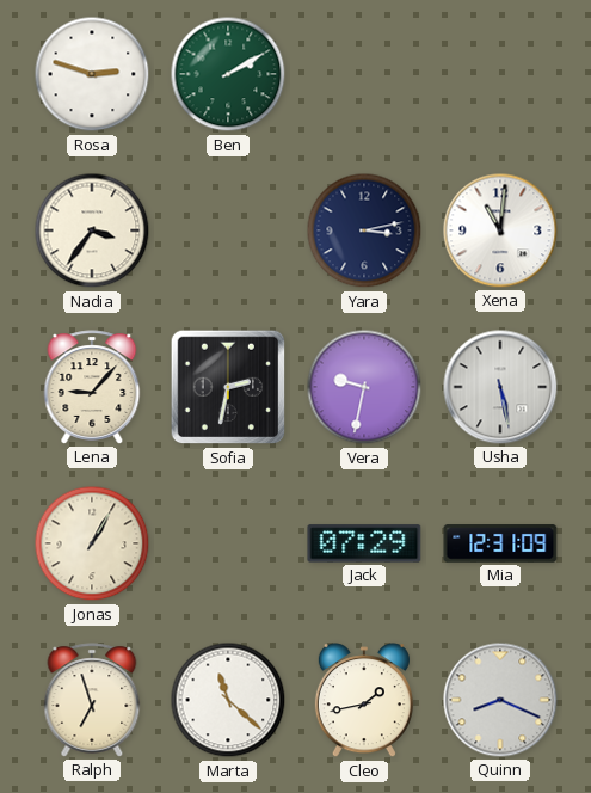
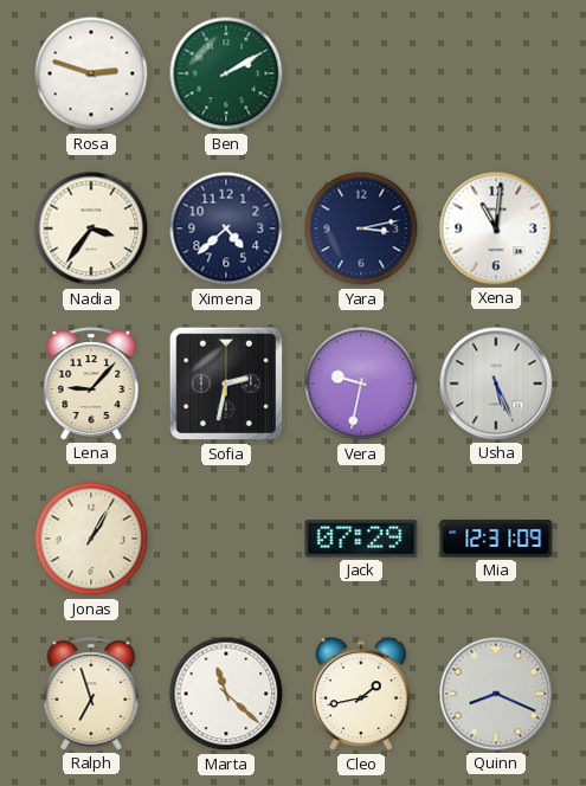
Ximena: none -> 4:38 (226, 228)
Usha: 5:28 -> 5:26 (496, 384)
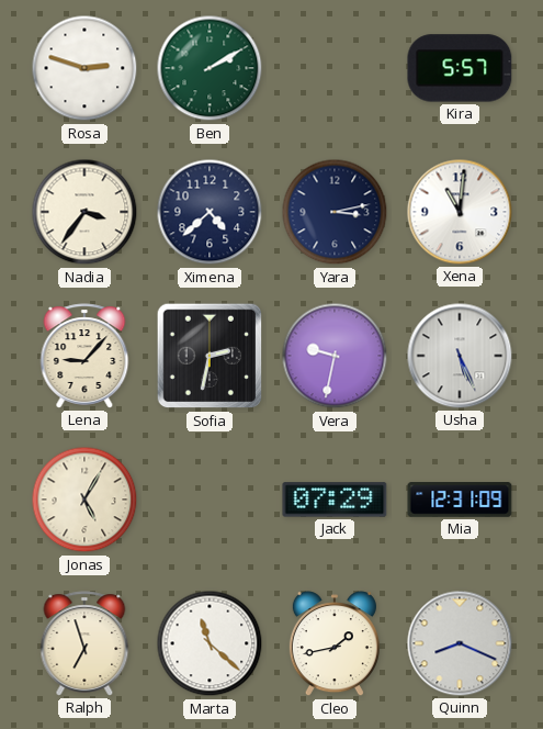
Kira: none -> 5:57 (460, 68)
Jonas: 1:05 -> 5:05 (84, 500)
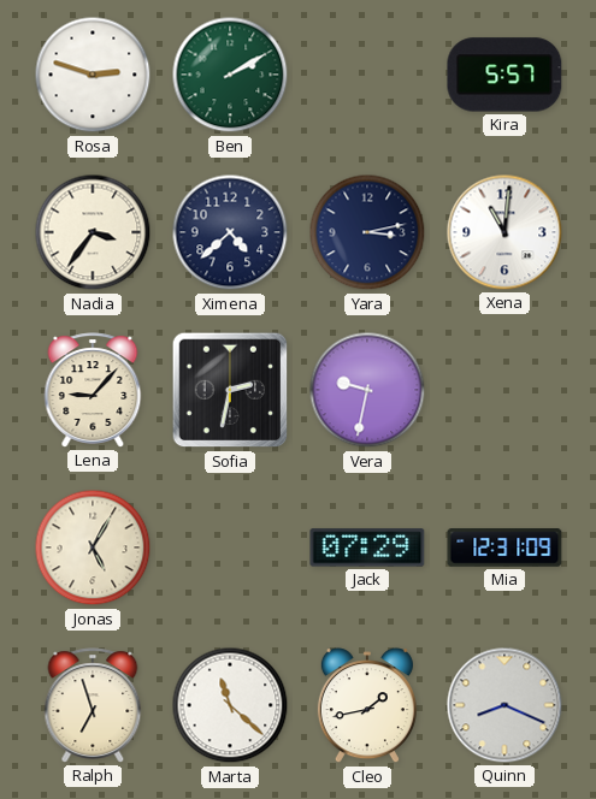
Usha: 5:26 -> none (460, 356)
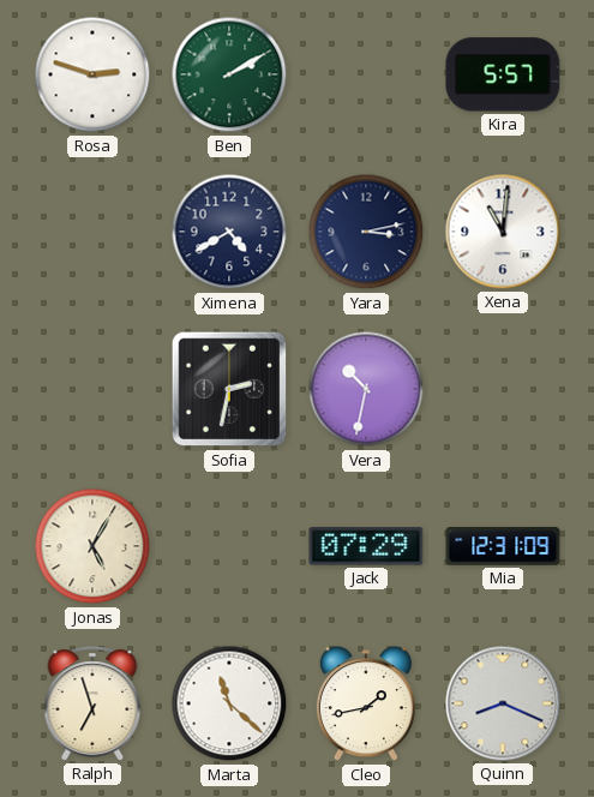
Nadia: 3:36 -> none (93, 232)
Ximena: 4:38 -> 4:40 (229, 232)
Lena: 9:07 -> none (93, 390)
Vera: 9:32 -> 10:32 (366, 389)
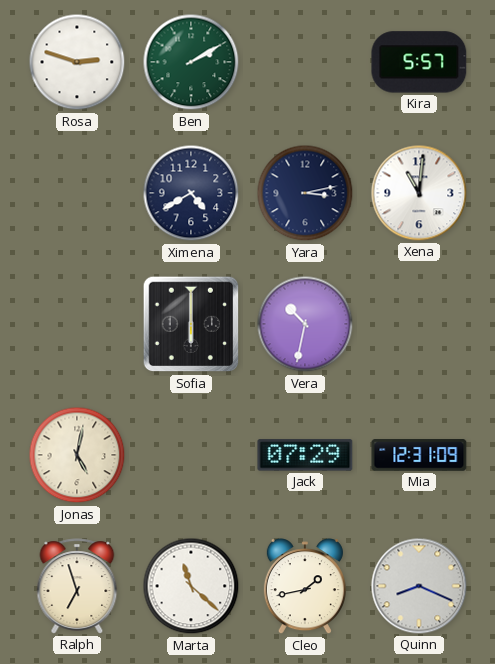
Sofia: 2:32 -> 6:00 (191, 324)
Jonas: 5:05 -> 5:02 (77, 455)
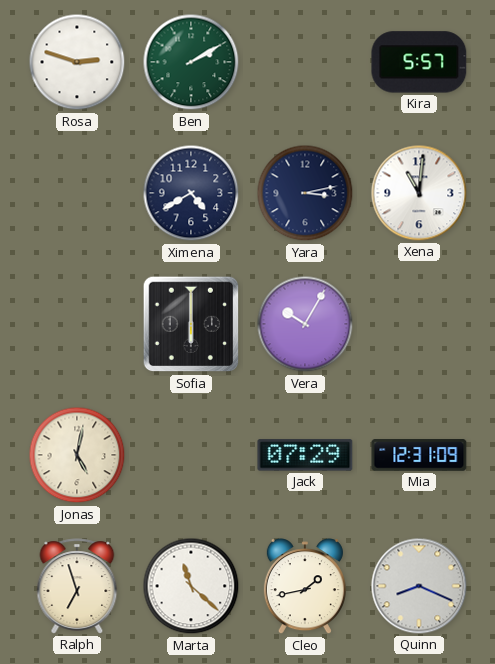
Vera: 10:32 -> 10:05 (305, 324)
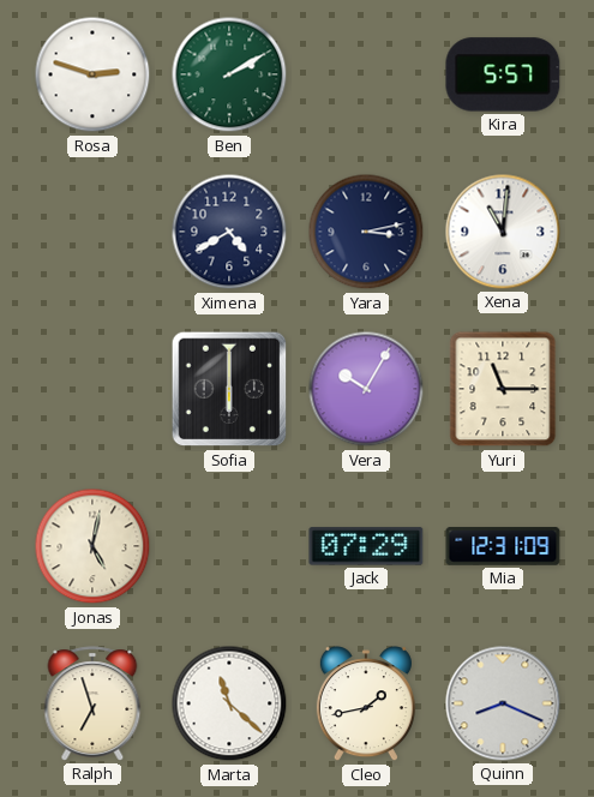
Yuri: none -> 11:15 (503, 389)
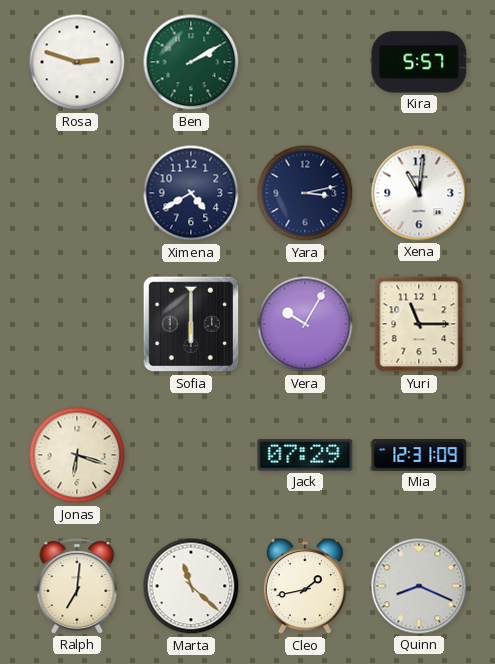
Jonas: 5:02 -> 6:18 (77, 455)
Ralph: 6:57 -> 7:01 (77, 586)
